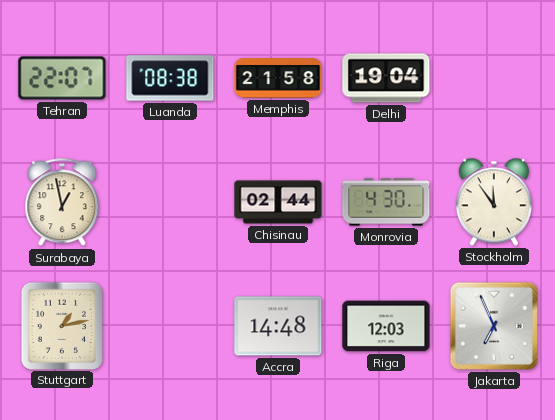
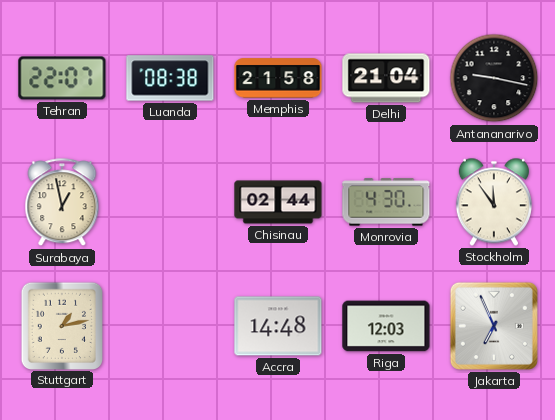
Delhi: 19:04 -> 21:04 (386, 78)
Antananarivo: none -> 9:17 (494, 78)
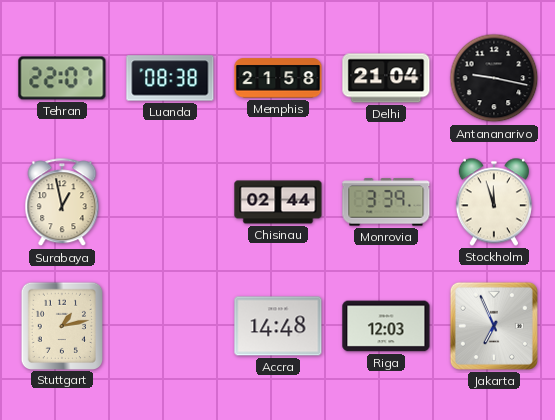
Monrovia: 4:30 -> 3:39 (386, 202)
Stockholm: 11:54 -> 11:57 (494, 202)
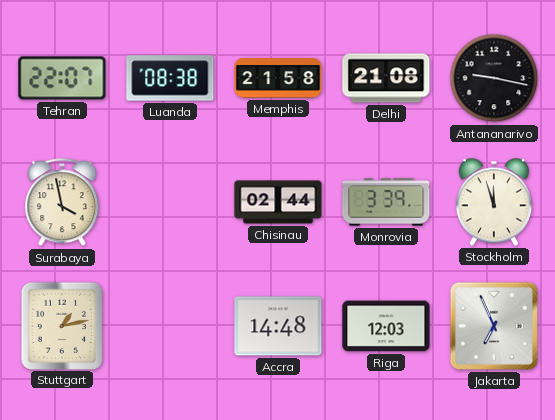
Delhi: 21:04 -> 21:08 (386, 78)
Surabaya: 12:58 -> 3:58 (62, 203)
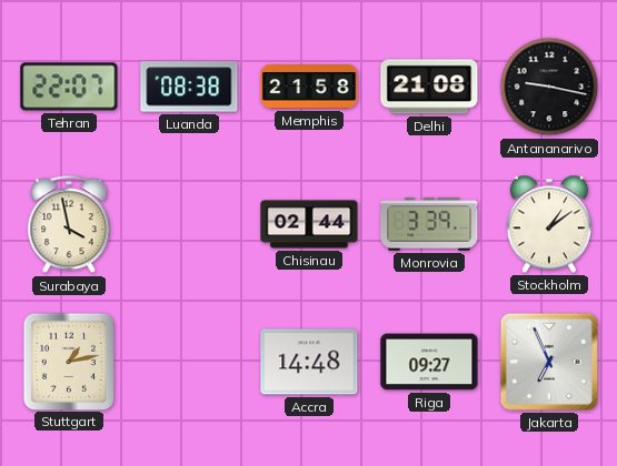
Stockholm: 11:57 -> 1:09 (549, 224)
Riga: 12:03 -> 09:27 (429, 362)
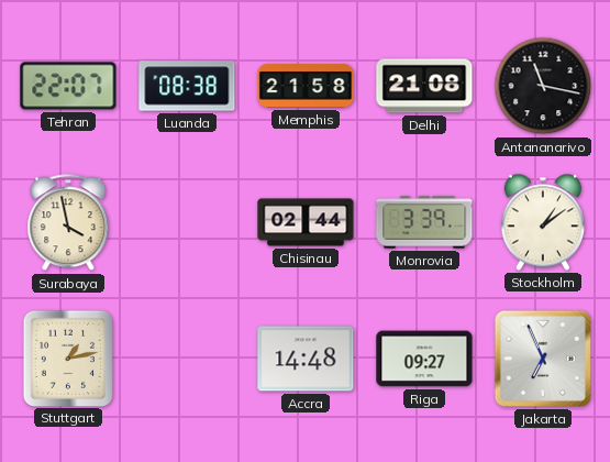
Antananarivo: 9:17 -> 11:17 (543, 86)
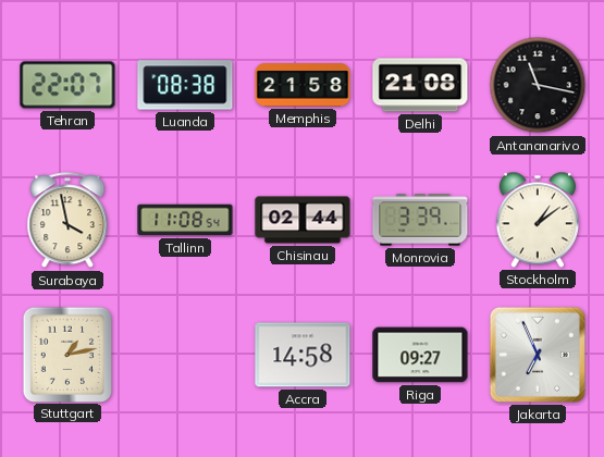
Tallinn: none -> 11:08 (185, 220)
Accra: 14:48 -> 14:58 (303, 355)
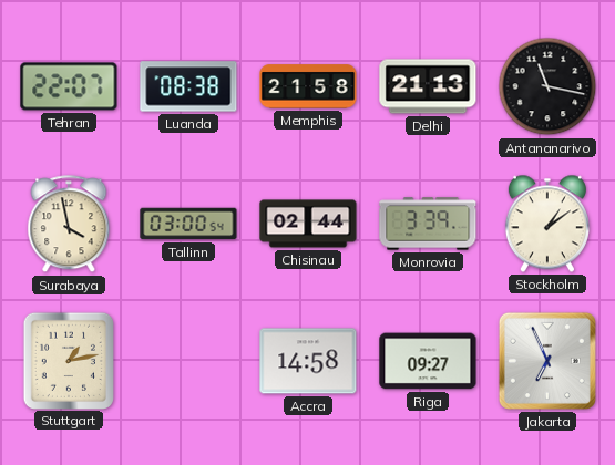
Delhi: 21:08 -> 21:13 (428, 86)
Tallinn: 11:08 -> 03:00 (188, 224)
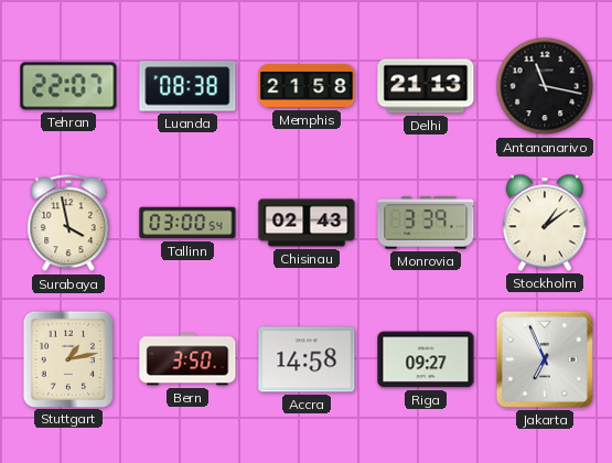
Chisinau: 02:44 -> 02:43 (307, 223)
Bern: none -> 3:50 (187, 359)
